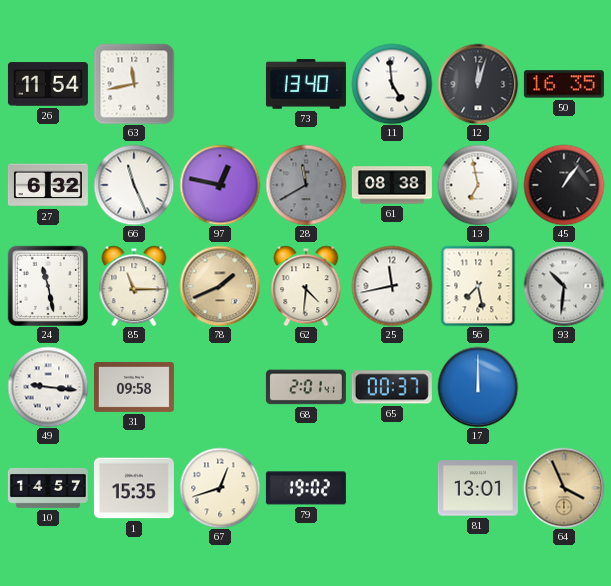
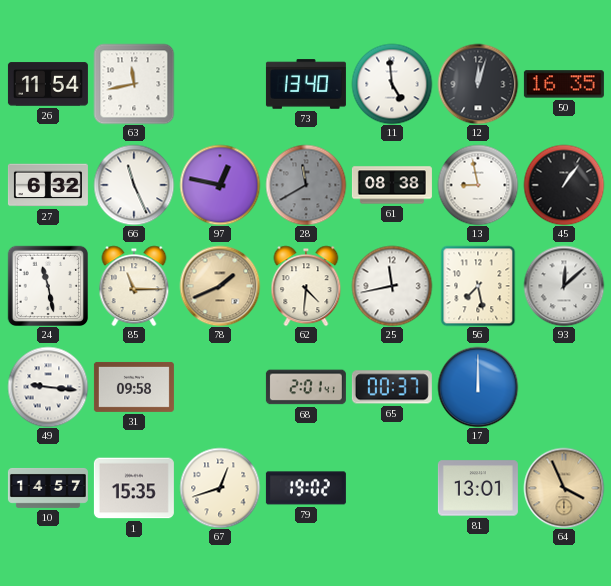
13: 6:58 -> 8:58 (478, 185)
93: 10:31 -> 12:08 (564, 286)
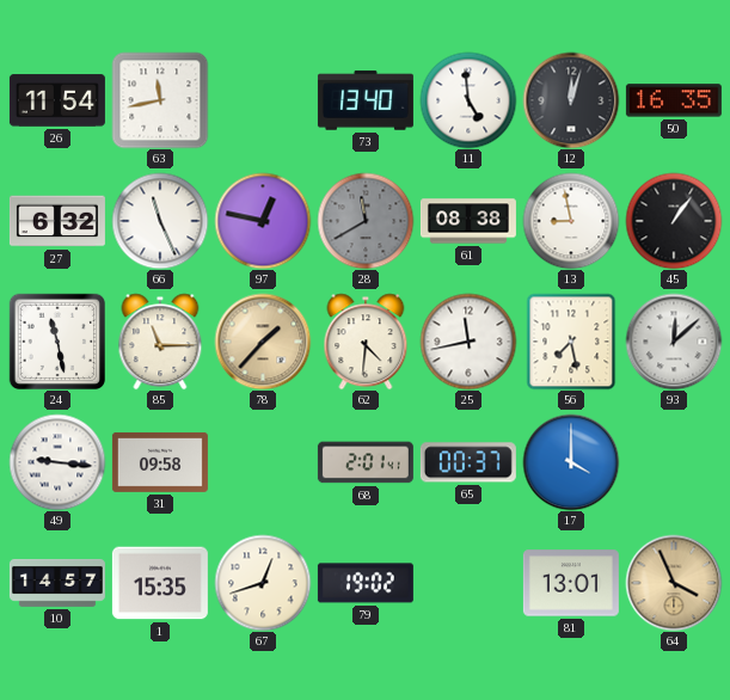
78: 1:41 -> 1:37 (263, 342)
17: 12:00 -> 4:00 (571, 462)
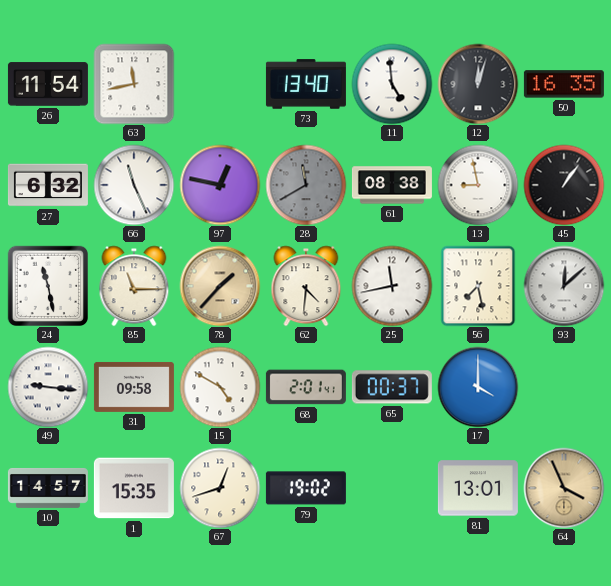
15: none -> 4:50 (220, 387)
